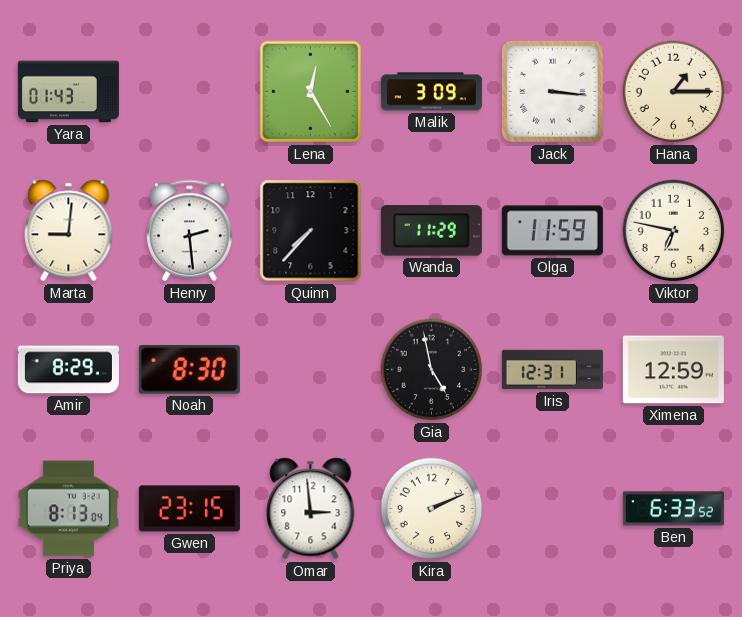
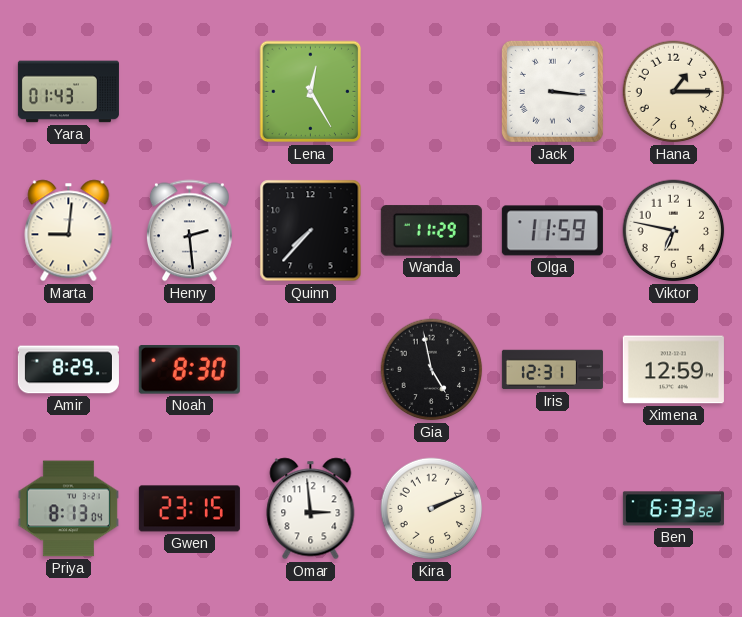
Malik: 3:09 -> none (431, 92)
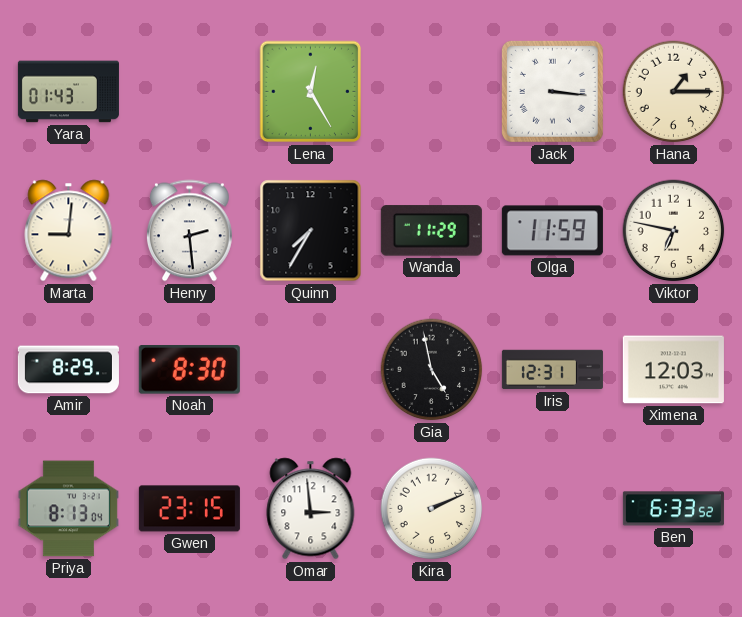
Quinn: 7:37 -> 7:35 (311, 231)
Ximena: 12:59 -> 12:03 (673, 370)
